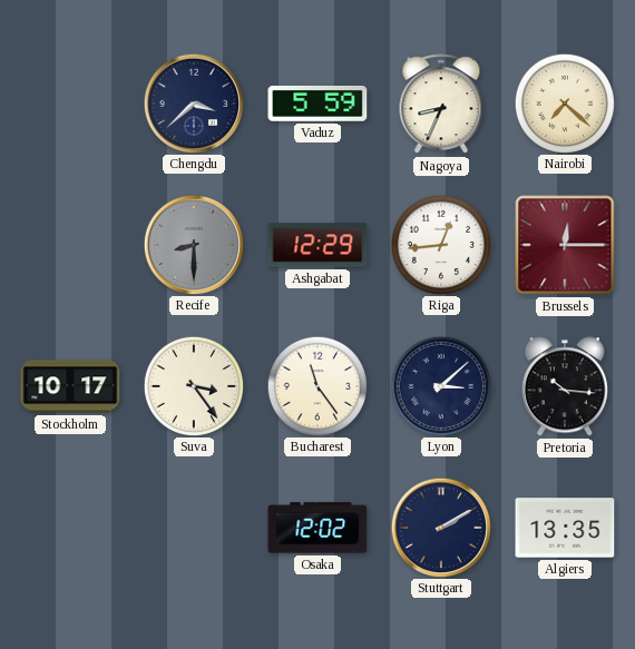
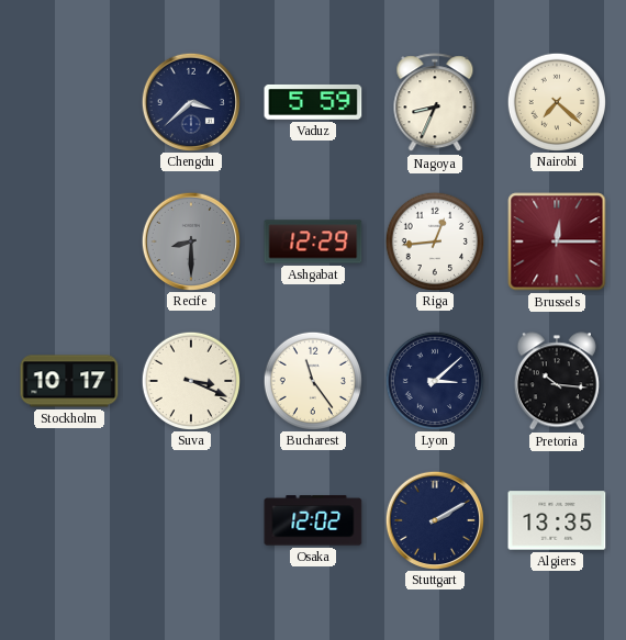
Suva: 3:24 -> 3:19 (190, 380)
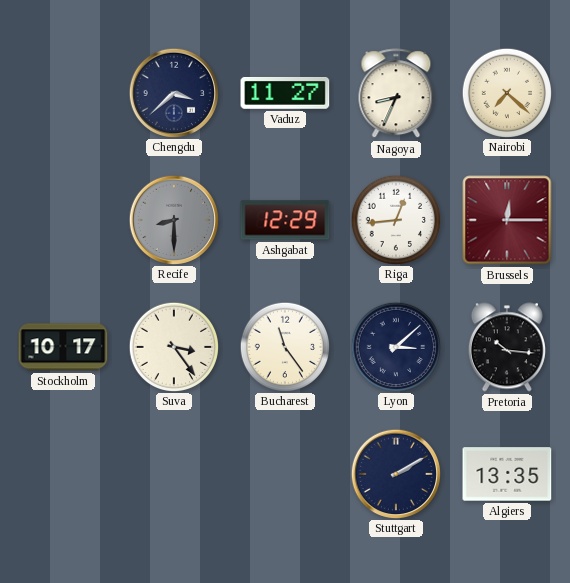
Vaduz: 5:59 -> 11:27 (285, 93)
Suva: 3:19 -> 3:24 (173, 346)
Osaka: 12:02 -> none (313, 520)
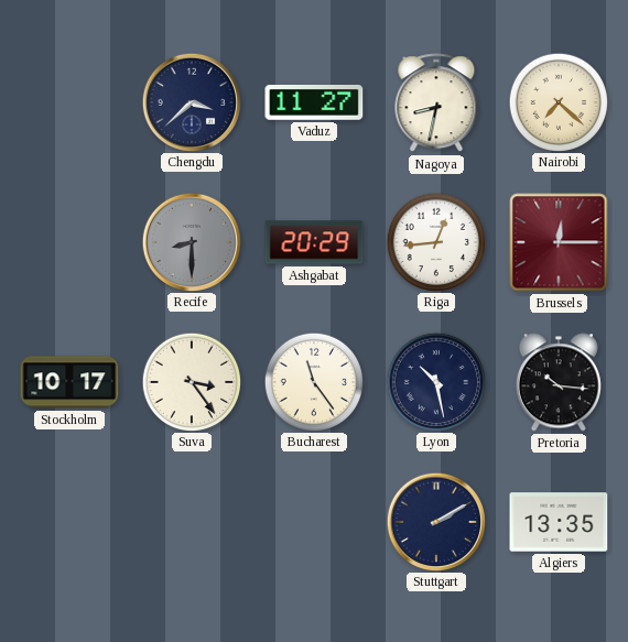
Nagoya: 8:34 -> 8:32 (436, 104)
Ashgabat: 12:29 -> 20:29 (314, 242)
Lyon: 3:08 -> 10:28 (435, 381)
